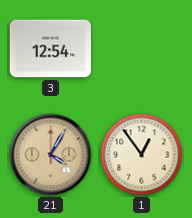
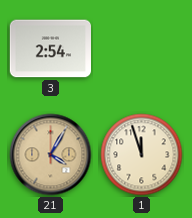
3: 12:54 -> 2:54 (50, 49)
1: 12:54 -> 11:57 (142, 155)
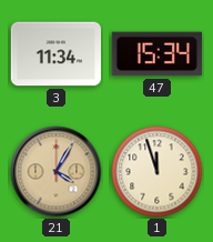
3: 2:54 -> 11:34 (55, 54)
47: none -> 15:34 (156, 54)
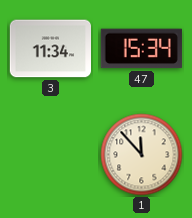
21: 4:05 -> none (57, 172)
1: 11:57 -> 11:53 (142, 155)
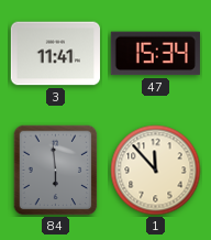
3: 11:34 -> 11:41 (55, 54)
84: none -> 5:59 (56, 171)
